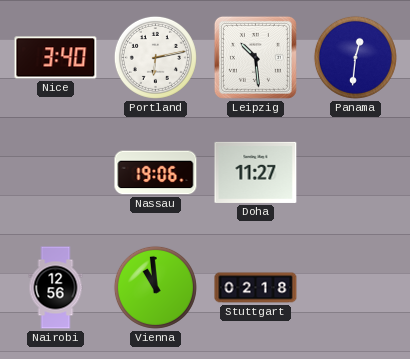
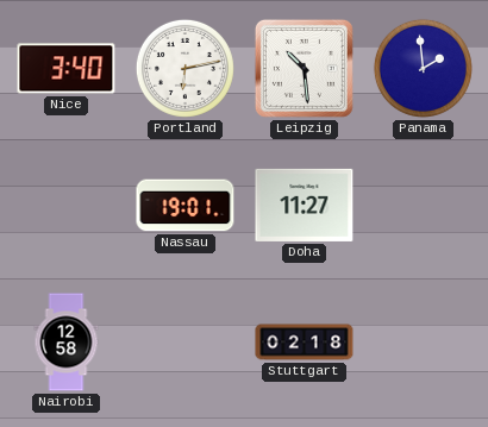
Panama: 12:31 -> 1:59 (423, 68)
Nassau: 19:06 -> 19:01 (186, 206)
Nairobi: 12:56 -> 12:58 (67, 343)
Vienna: 10:59 -> none (155, 287)
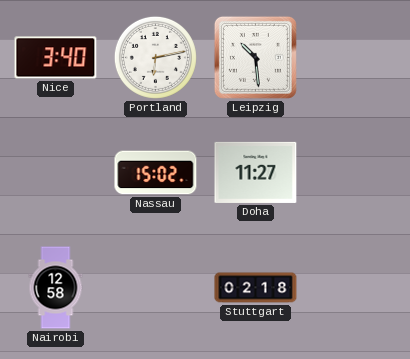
Panama: 1:59 -> none (423, 68)
Nassau: 19:01 -> 15:02 (156, 173)
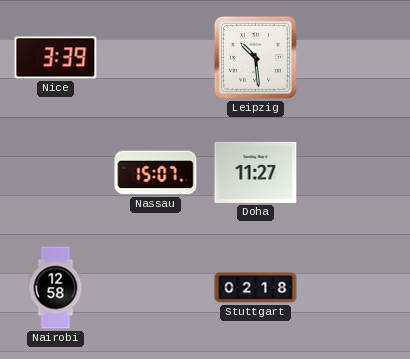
Nice: 3:40 -> 3:39 (56, 58)
Portland: 6:13 -> none (155, 57)
Nassau: 15:02 -> 15:07 (156, 173)
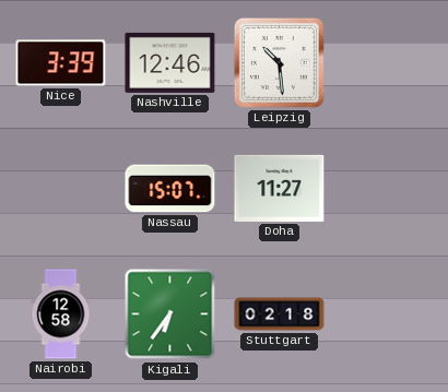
Nashville: none -> 12:46 (170, 62)
Kigali: none -> 6:36 (170, 314)
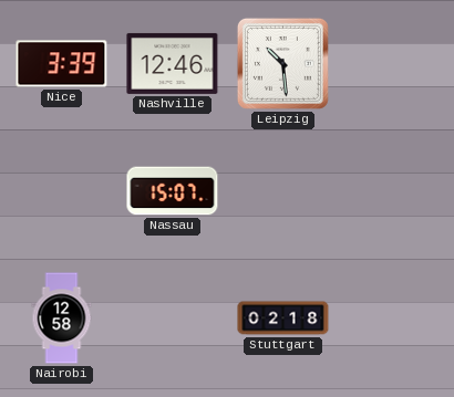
Doha: 11:27 -> none (280, 188)
Kigali: 6:36 -> none (170, 314)
